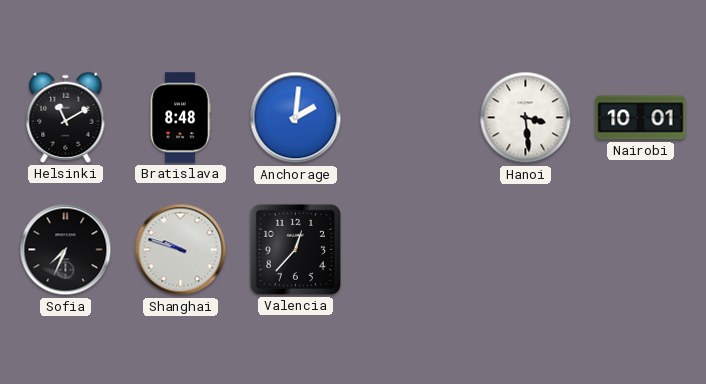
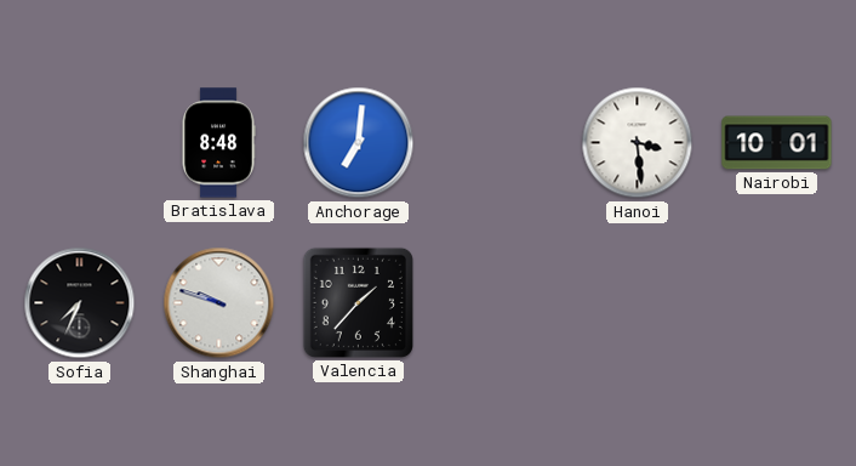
Helsinki: 11:10 -> none (66, 117)
Anchorage: 2:01 -> 7:01 (359, 143)
Valencia: 12:37 -> 1:37 (358, 302)
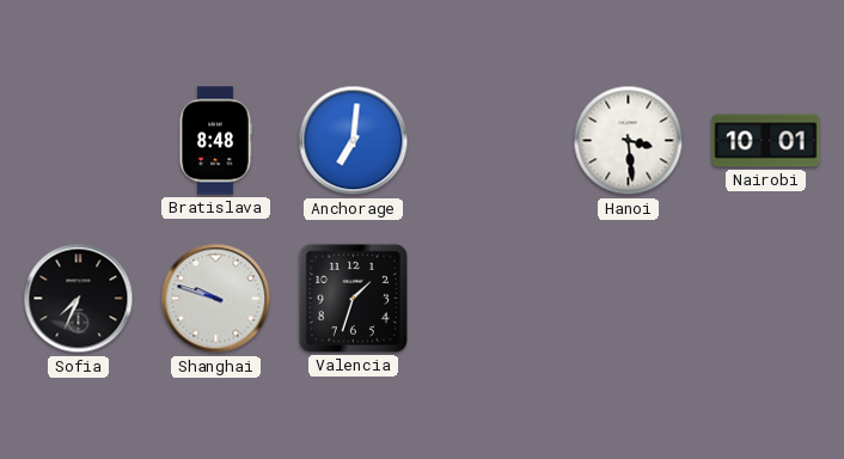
Valencia: 1:37 -> 1:33 (353, 298)
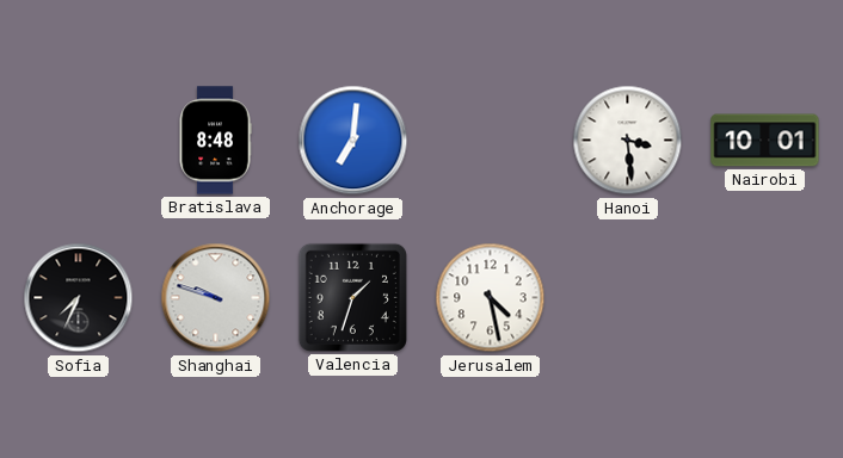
Jerusalem: none -> 4:28 (491, 298)
